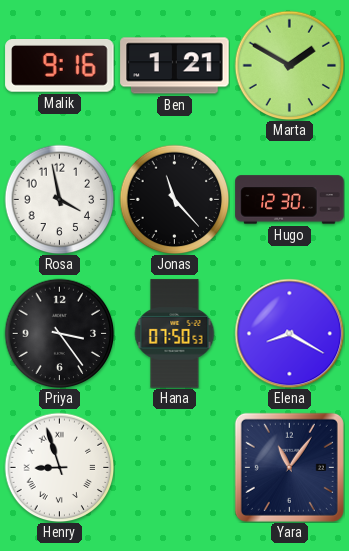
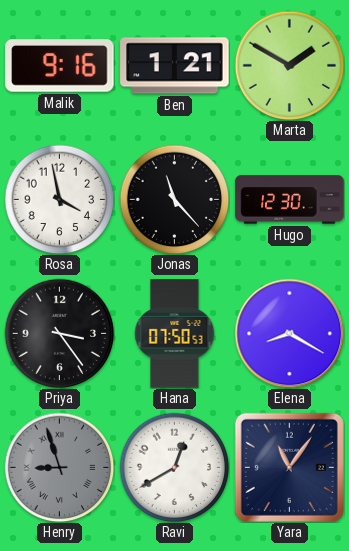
Henry dial: white -> grey (59, 467)
Ravi: none -> 12:40 (174, 467)
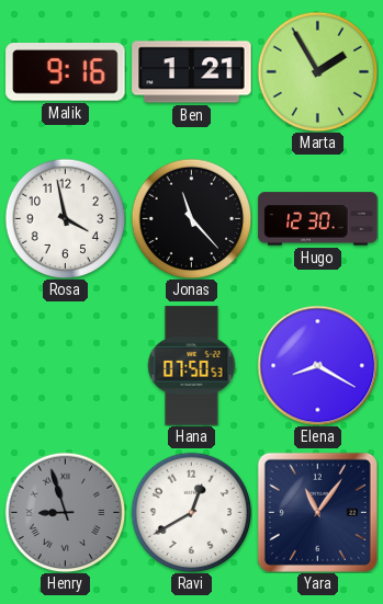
Marta: 1:50 -> 1:55 (317, 71)
Priya: 3:24 -> none (59, 333)
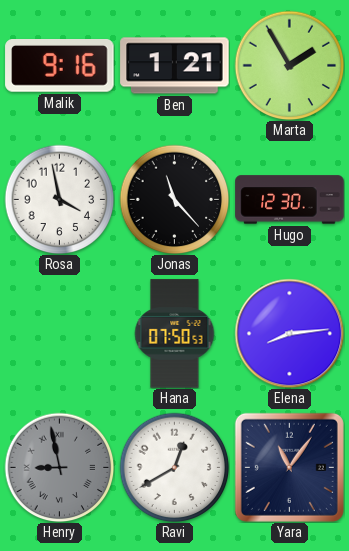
Elena: 8:20 -> 8:14 (289, 333)
Henry: 8:57 -> 8:58 (59, 467)
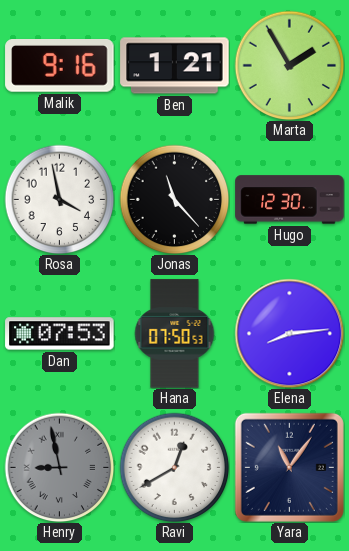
Dan: none -> 07:53 (60, 334)
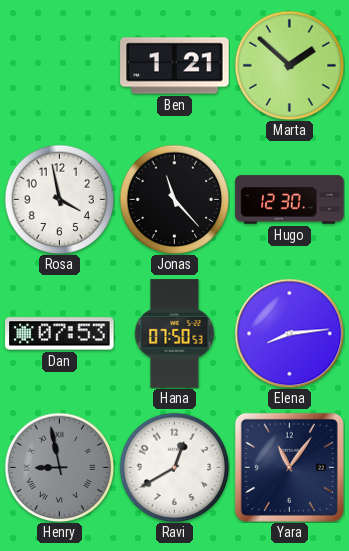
Malik: 9:16 -> none (60, 66)
Marta: 1:55 -> 1:52 (289, 65)
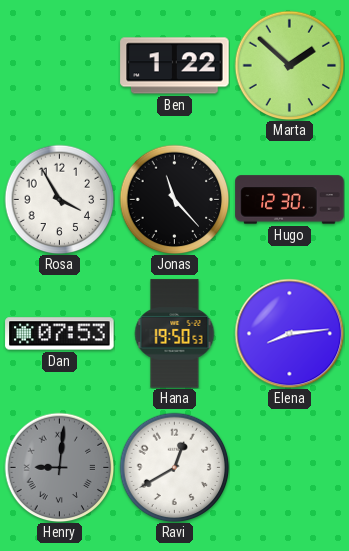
Ben: 1:21 -> 1:22 (175, 66)
Rosa: 3:58 -> 3:55 (59, 199)
Hana: 07:50 -> 19:50 (175, 334)
Henry: 8:58 -> 9:01 (59, 467)
Yara: 11:06 -> none (289, 467)
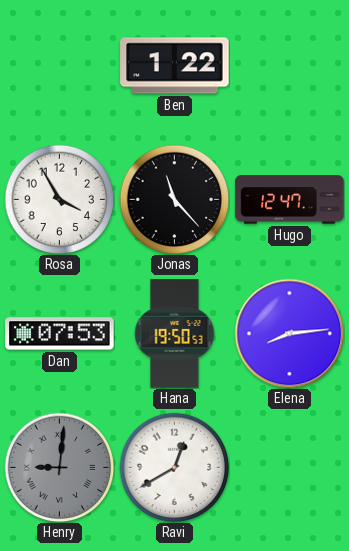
Marta: 1:52 -> none (289, 65)
Hugo: 12:30 -> 12:47 (290, 200)
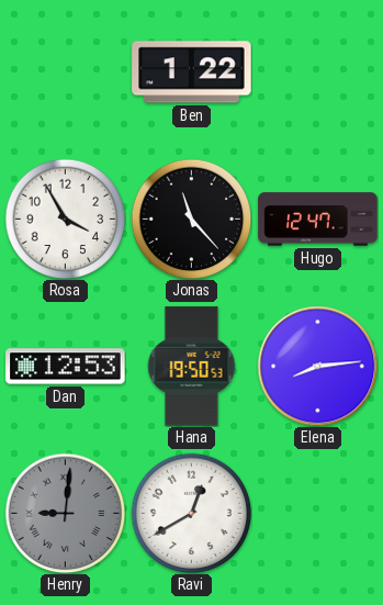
Dan: 07:53 -> 12:53 (66, 367)
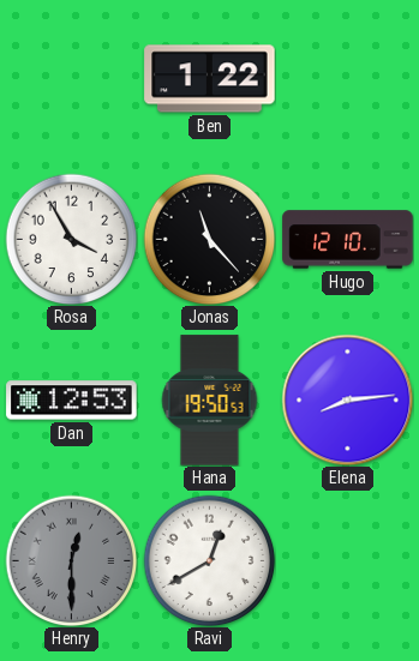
Hugo: 12:47 -> 12:10 (348, 240)
Henry: 9:01 -> 12:30 (71, 560)
